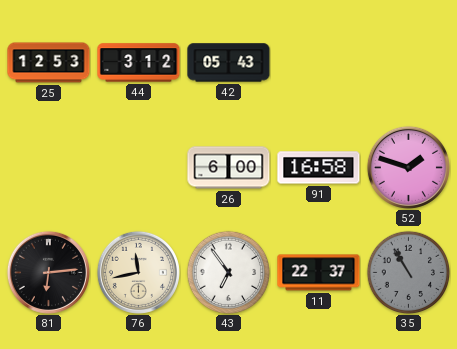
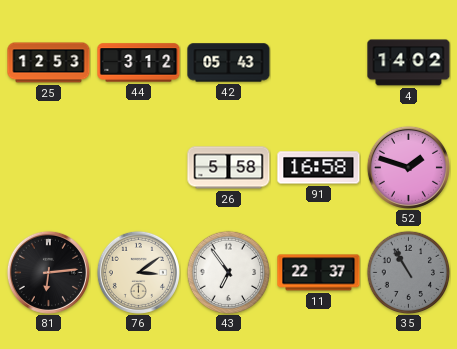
4: none -> 14:02 (409, 63)
26: 6:00 -> 5:58 (229, 168)
76: 11:43 -> 3:09 (138, 272)
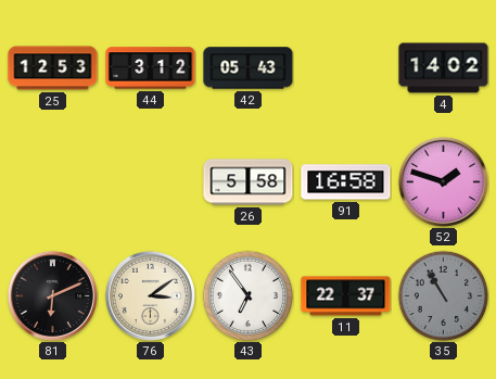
81: 6:14 -> 6:11 (52, 295)
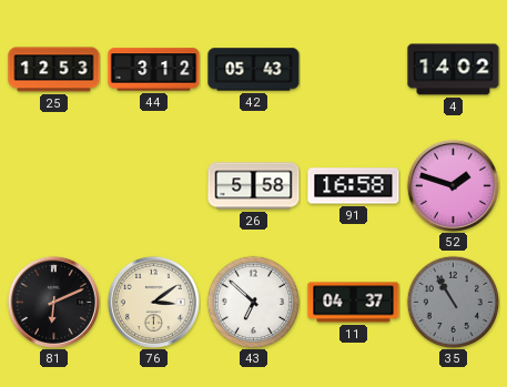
43: 6:54 -> 6:52 (253, 302)
11: 22:37 -> 04:37 (354, 303)
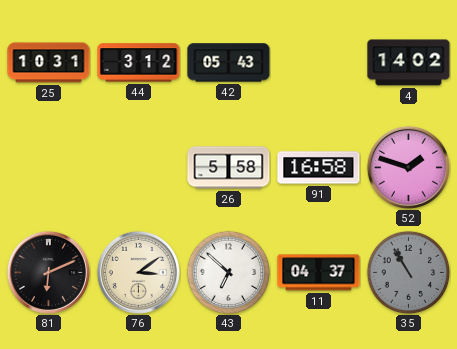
25: 12:53 -> 10:31 (49, 63)
